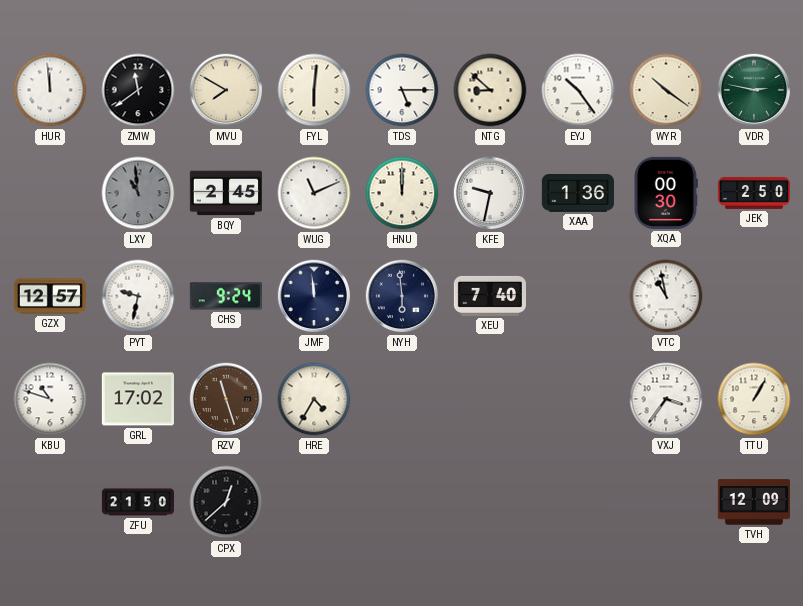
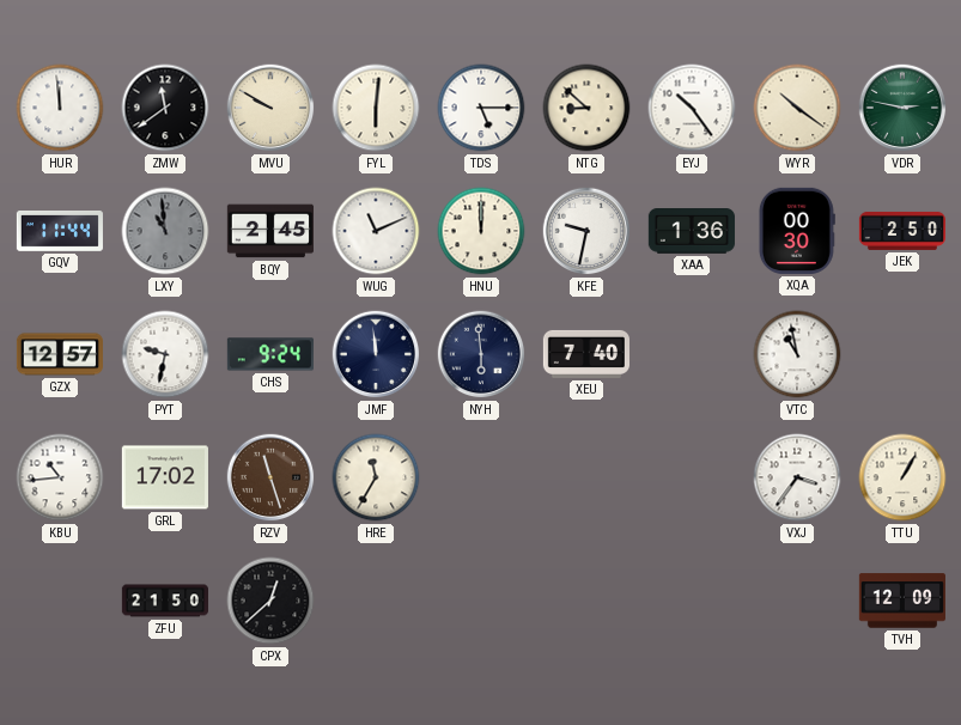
MVU: 7:50 -> 9:50 (270, 108)
GQV: none -> 11:44 (60, 232)
KBU: 10:48 -> 10:44 (60, 477)
HRE: 4:35 -> 11:35 (376, 477)
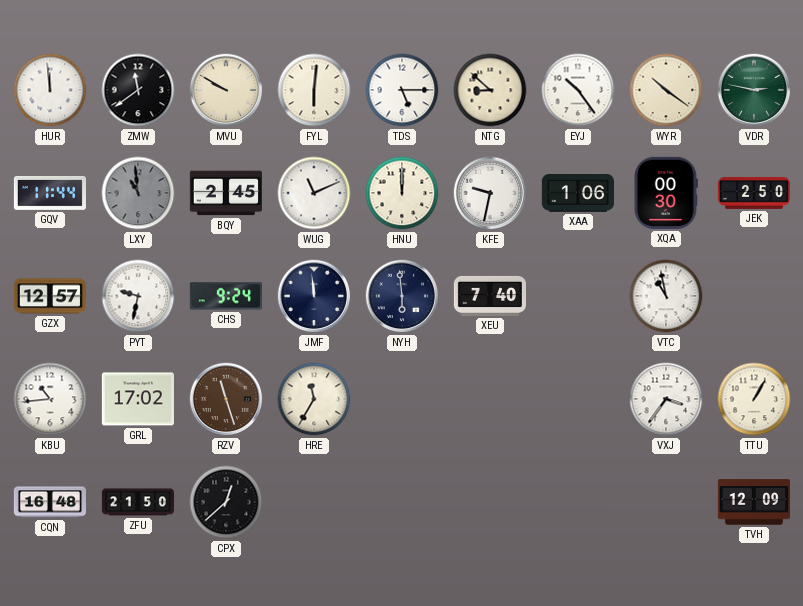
XAA: 1:36 -> 1:06 (578, 194)
CQN: none -> 16:48 (49, 502)
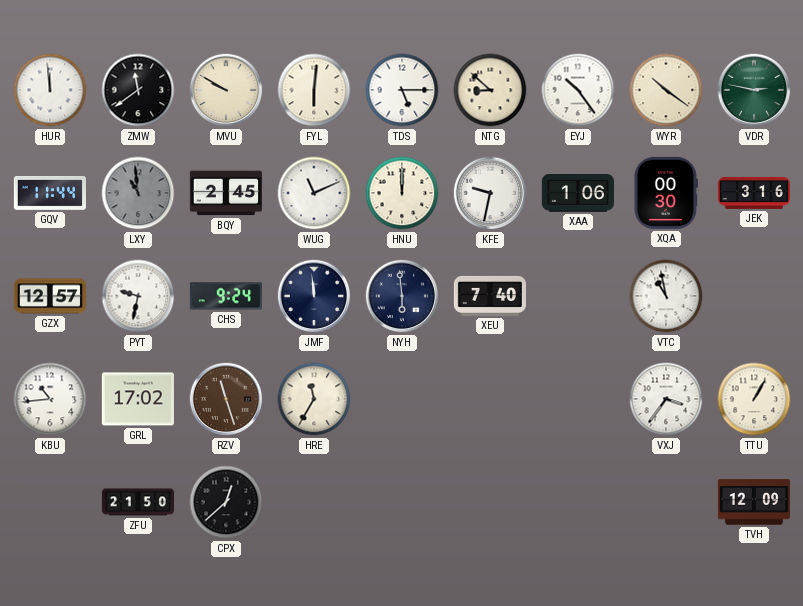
JEK: 2:50 -> 3:16 (753, 193)
CQN: 16:48 -> none (49, 502)
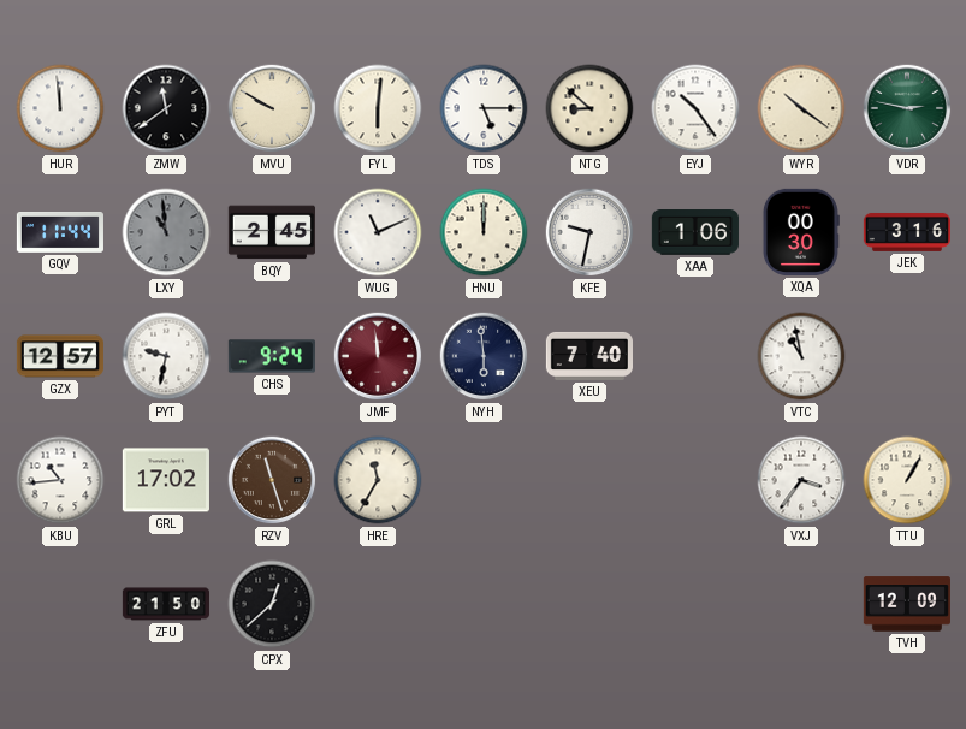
JMF dial: navy -> burgundy (378, 356)
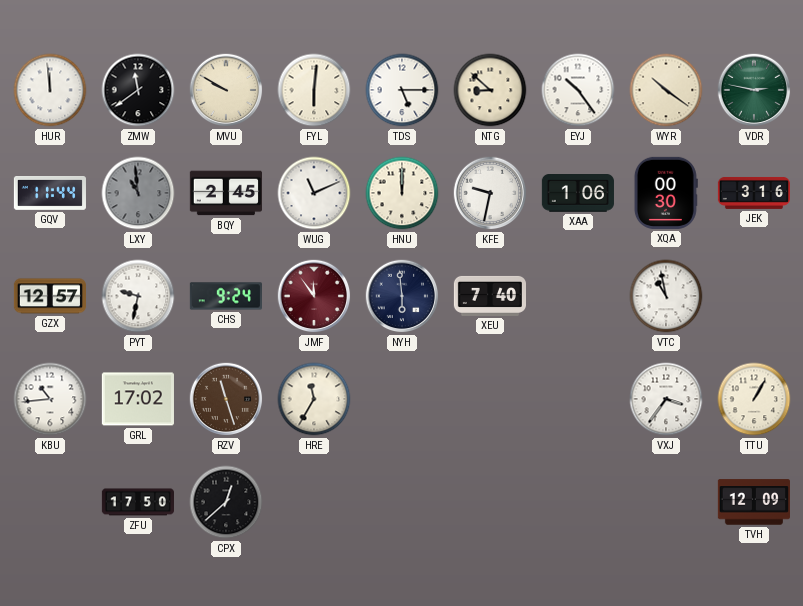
JMF: 11:59 -> 11:54 (314, 296)
ZFU: 21:50 -> 17:50 (137, 502)
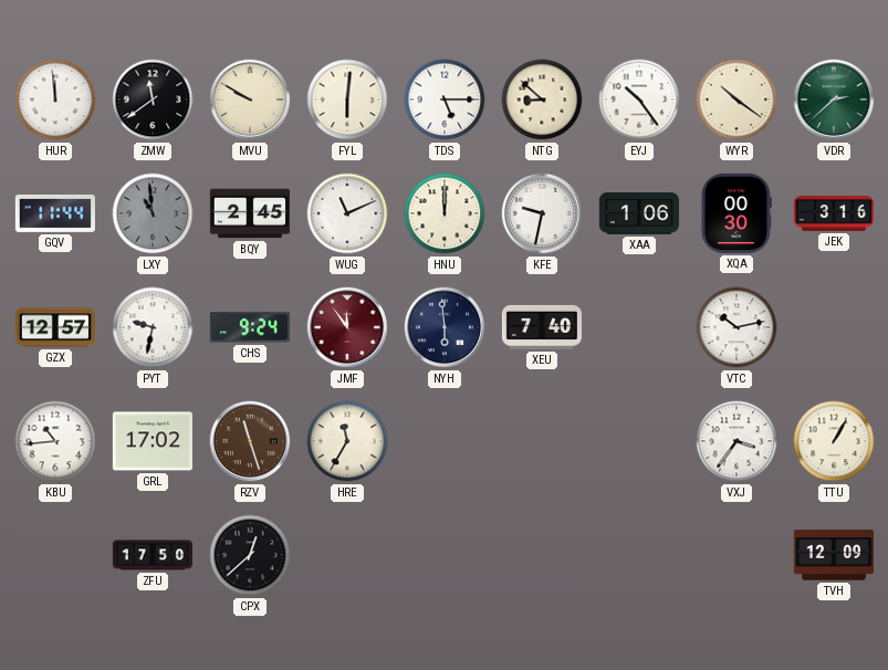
VDR: 2:47 -> 2:38 (834, 100)
VTC: 10:58 -> 10:13 (736, 327)
